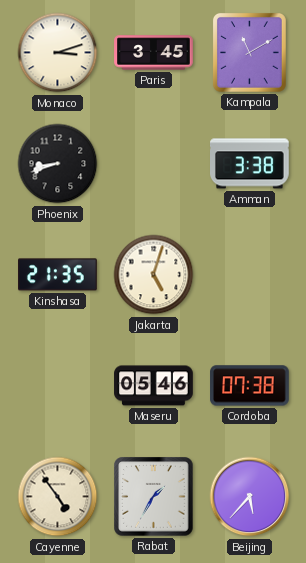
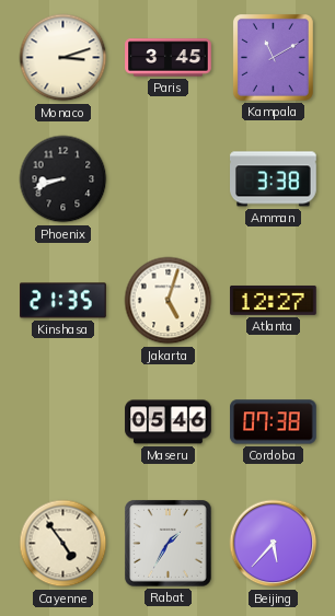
Atlanta: none -> 12:27 (274, 301)
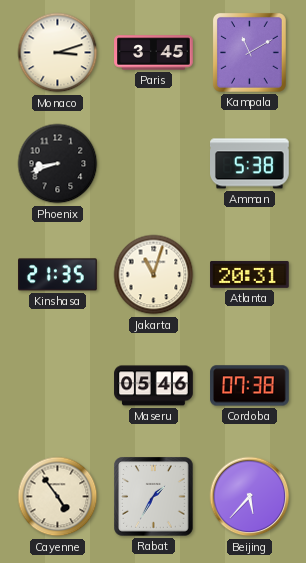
Amman: 3:38 -> 5:38 (250, 164)
Jakarta: 5:03 -> 11:03 (154, 275)
Atlanta: 12:27 -> 20:31 (250, 275)
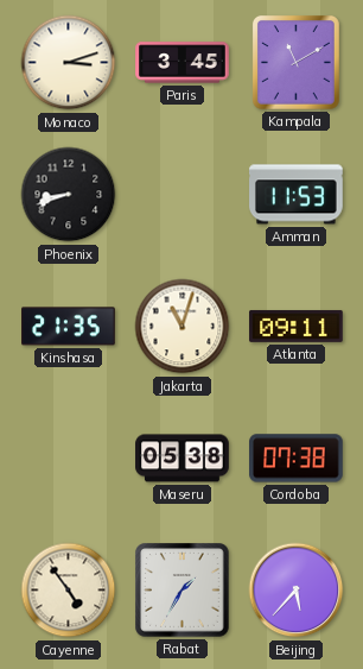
Amman: 5:38 -> 11:53 (297, 195)
Atlanta: 20:31 -> 09:11 (297, 327)
Maseru: 05:46 -> 05:38 (183, 459)
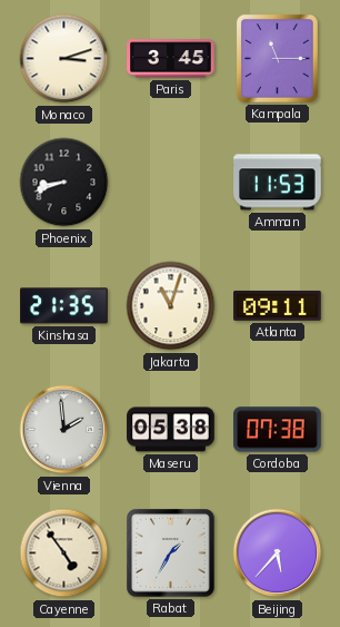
Kampala: 11:10 -> 11:15 (277, 58)
Vienna: none -> 1:59 (64, 430)
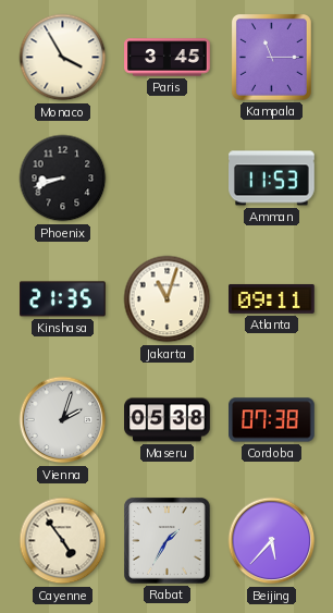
Monaco: 3:12 -> 3:55 (63, 58)
Vienna: 1:59 -> 2:03 (63, 420)
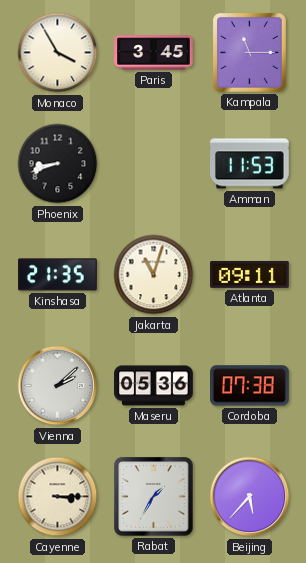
Vienna: 2:03 -> 2:08 (58, 386)
Maseru: 05:38 -> 05:36 (154, 386)
Cayenne: 4:54 -> 3:15 (58, 497)
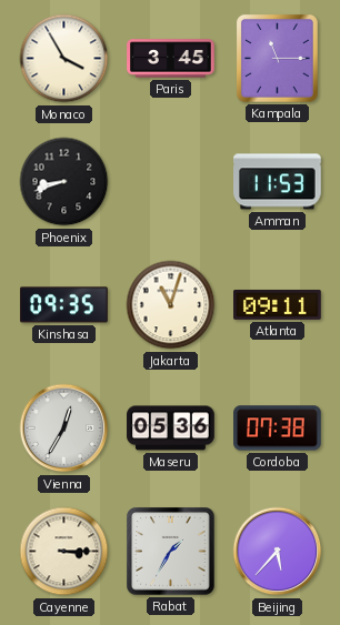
Kinshasa: 21:35 -> 09:35 (64, 305)
Vienna: 2:08 -> 12:35 (64, 429)
